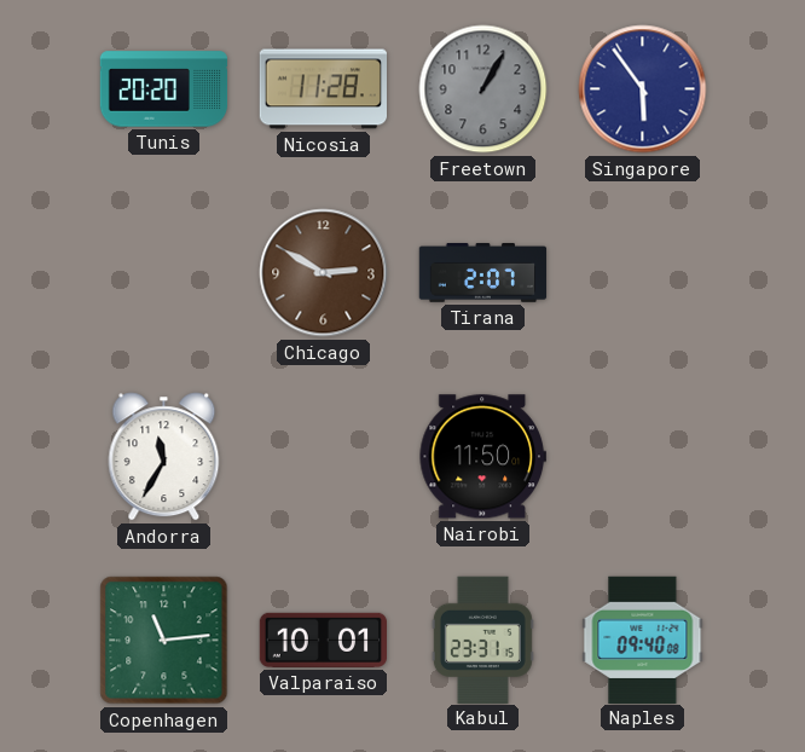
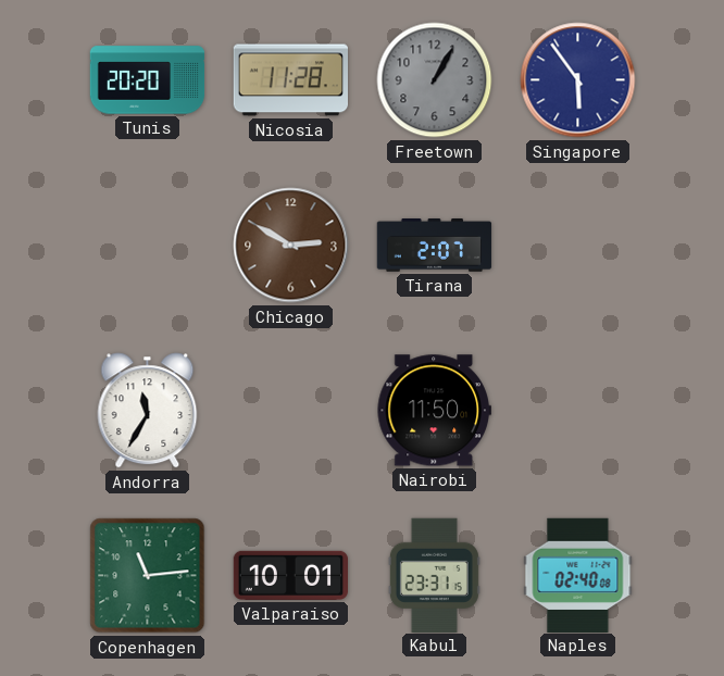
Naples: 09:40 -> 02:40 (578, 575)
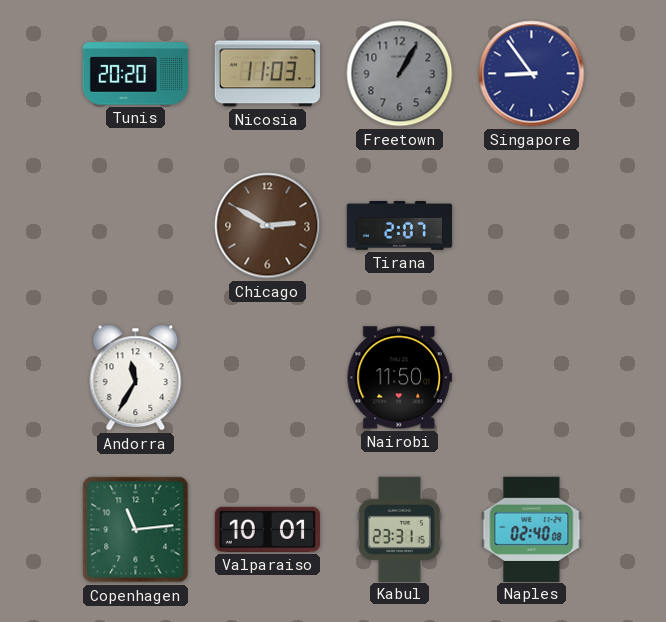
Nicosia: 11:28 -> 11:03 (267, 74)
Singapore: 5:54 -> 8:54 (532, 74)
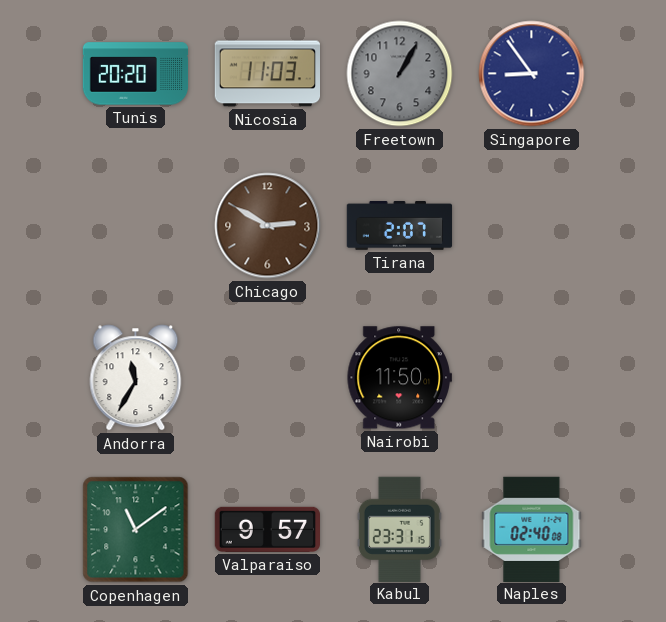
Copenhagen: 11:14 -> 11:09 (136, 530)
Valparaiso: 10:01 -> 9:57 (268, 529)
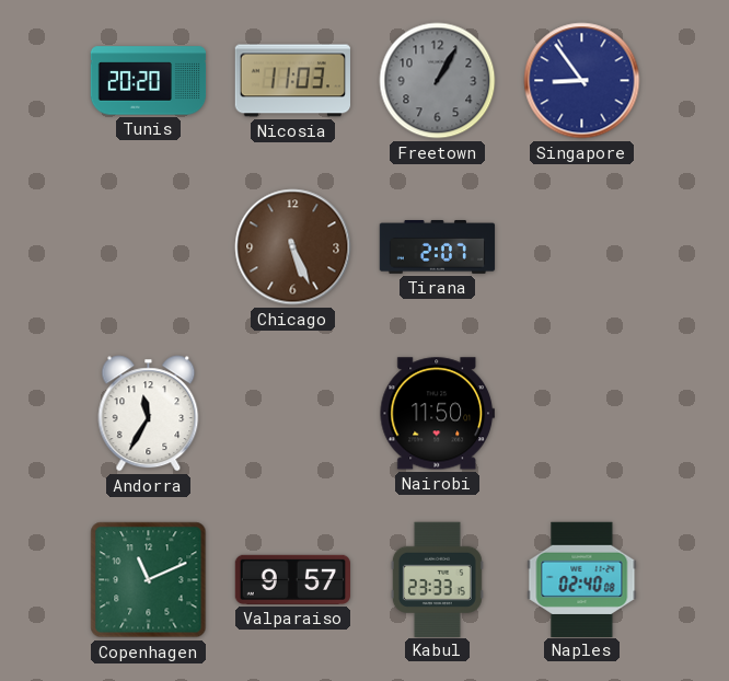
Chicago: 2:50 -> 5:26 (293, 247)
Copenhagen: 11:09 -> 11:11 (149, 580)
Kabul: 23:31 -> 23:33 (437, 579)
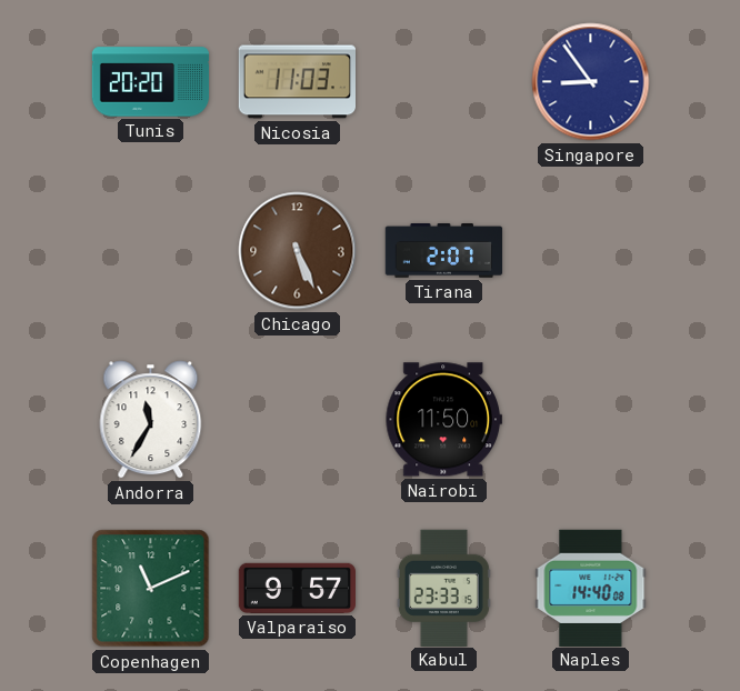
Freetown: 1:05 -> none (438, 81)
Naples: 02:40 -> 14:40 (591, 588)
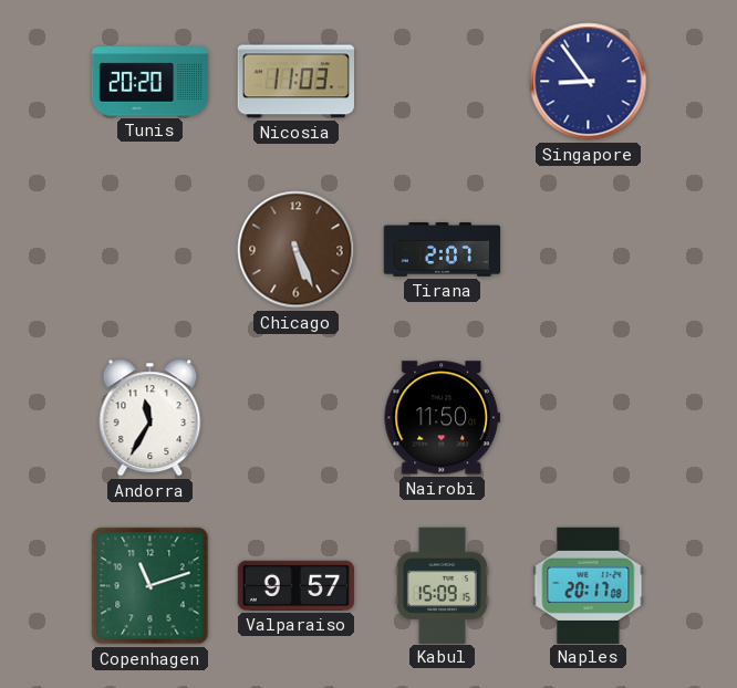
Copenhagen: 11:11 -> 11:12 (150, 586)
Kabul: 23:33 -> 15:09 (442, 585)
Naples: 14:40 -> 20:17 (589, 585)
